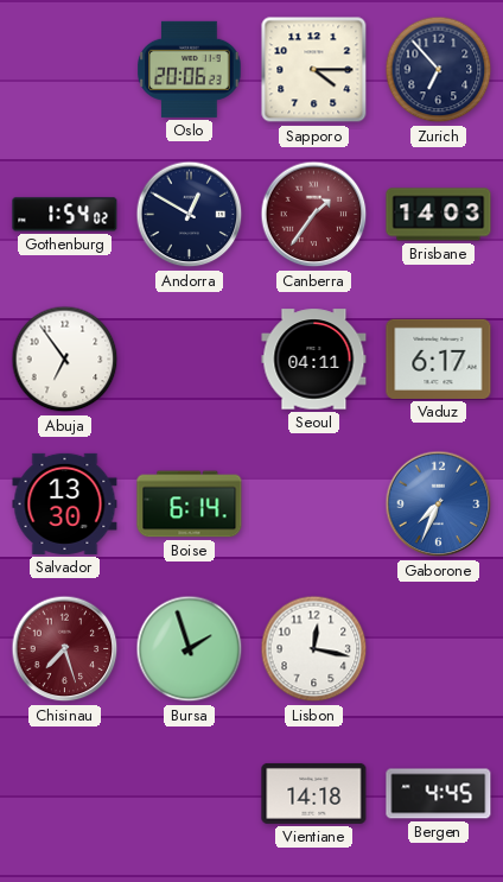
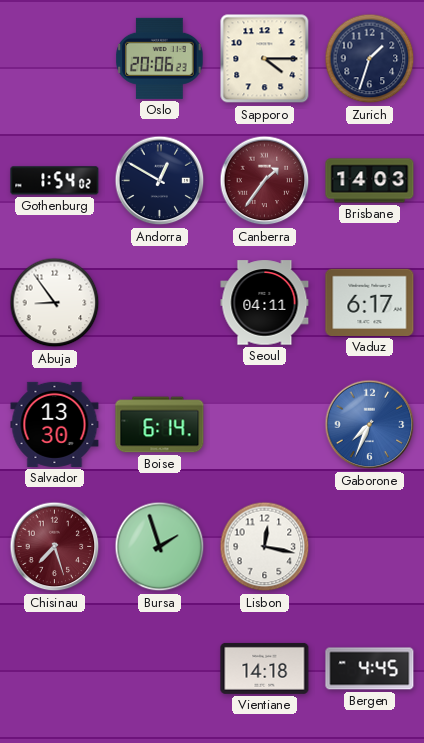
Zurich: 6:53 -> 1:33 (370, 59)
Abuja: 6:54 -> 8:54 (55, 303)
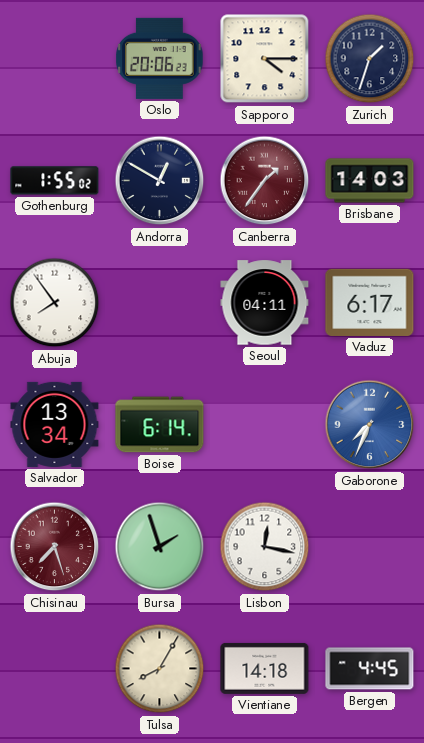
Gothenburg: 1:54 -> 1:55 (55, 181)
Abuja: 8:54 -> 7:54 (55, 303)
Salvador: 13:30 -> 13:34 (55, 424)
Tulsa: none -> 8:05 (160, 669)
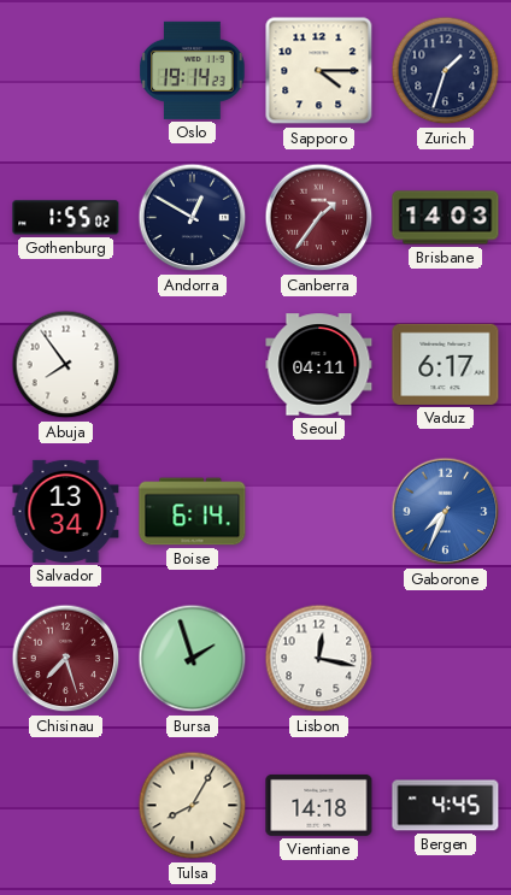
Oslo: 20:06 -> 19:14 (193, 70)
